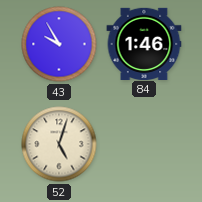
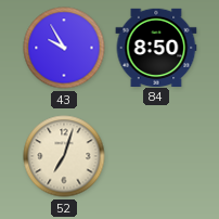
84: 1:46 -> 8:50 (156, 47)
52: 5:03 -> 7:03 (64, 156)
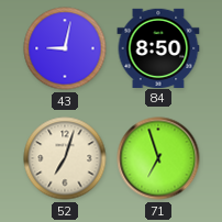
43: 9:55 -> 9:02 (65, 48)
71: none -> 6:57 (158, 158)
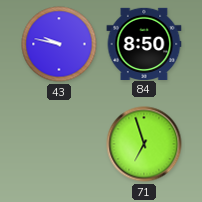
43: 9:02 -> 9:47 (59, 44)
52: 7:03 -> none (65, 158)
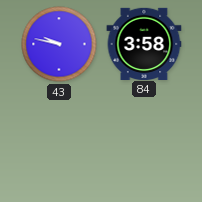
84: 8:50 -> 3:58 (144, 43)
71: 6:57 -> none (144, 144)
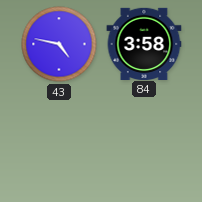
43: 9:47 -> 4:47 (59, 44)
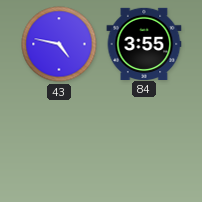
84: 3:58 -> 3:55 (144, 43)
